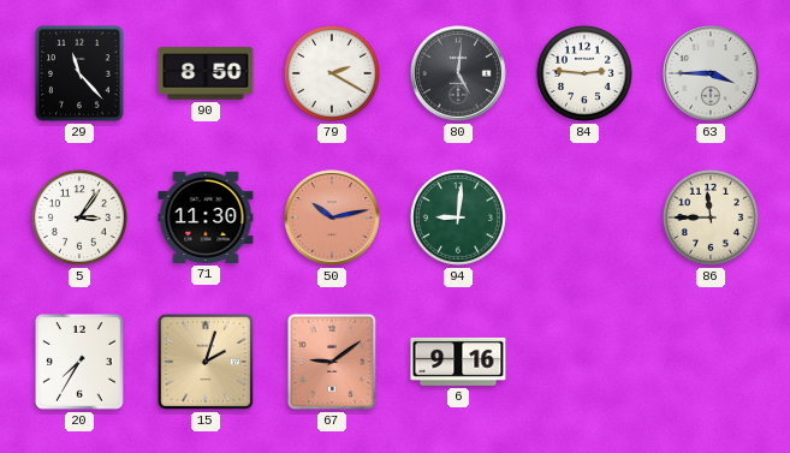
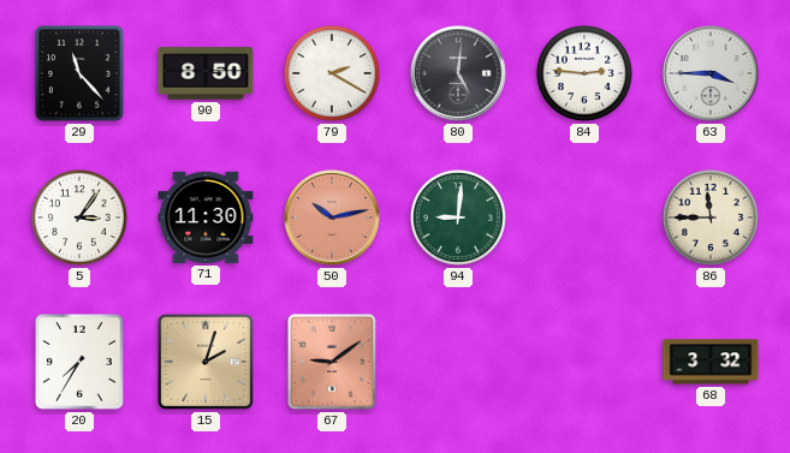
6: 9:16 -> none (458, 362)
68: none -> 3:32 (711, 362)
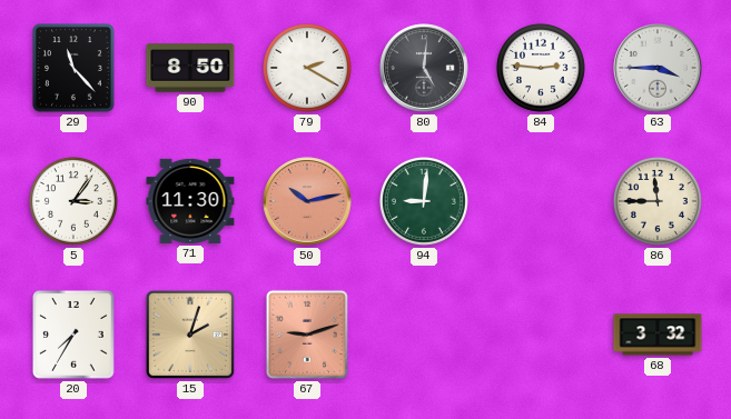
67: 9:09 -> 9:12 (307, 335)
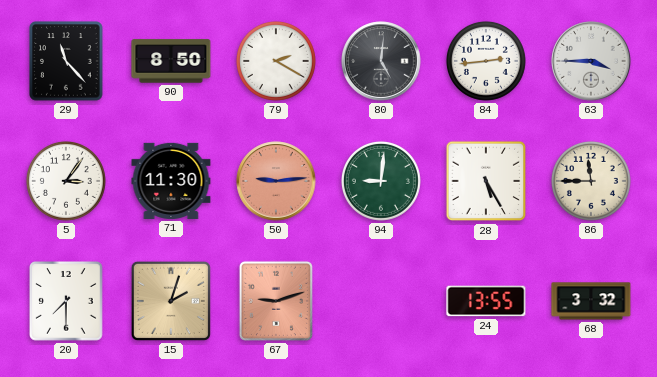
84: 2:46 -> 2:44 (486, 61)
50: 10:13 -> 9:14 (276, 181)
28: none -> 5:25 (486, 181)
20: 7:35 -> 7:30 (66, 301)
24: none -> 13:55 (486, 301)
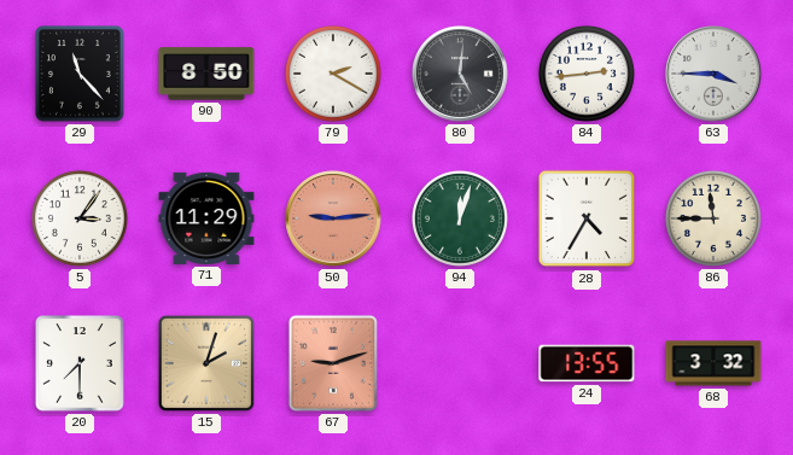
71: 11:30 -> 11:29 (206, 218)
94: 9:01 -> 12:03 (460, 218)
28: 5:25 -> 4:35 (587, 218)
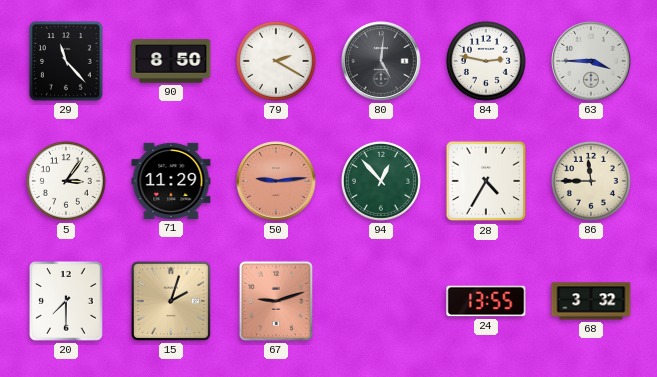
84: 2:44 -> 2:47 (486, 61)
94: 12:03 -> 12:53 (381, 181)
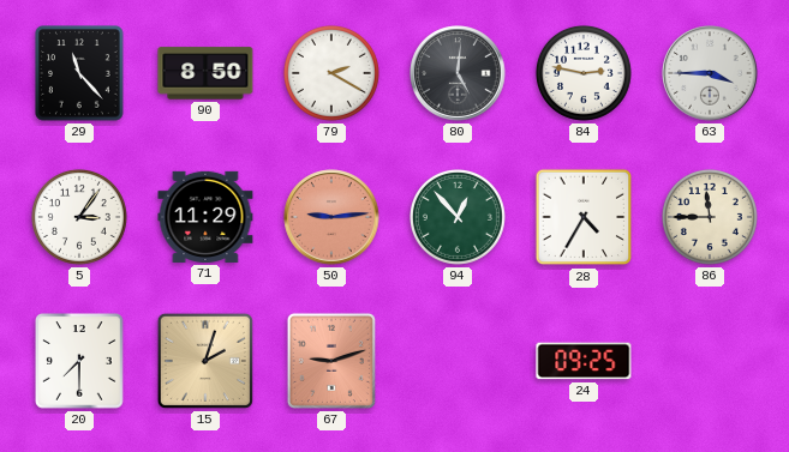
24: 13:55 -> 09:25 (584, 361)
68: 3:32 -> none (591, 301)
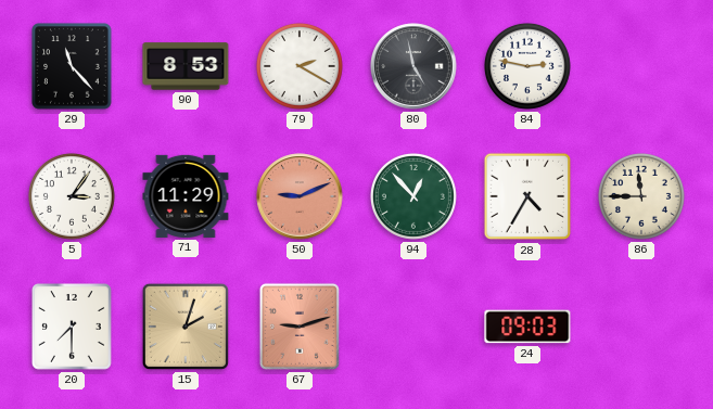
90: 8:50 -> 8:53 (186, 66)
80: 5:01 -> 4:58 (413, 66)
63: 3:45 -> none (710, 73)
50: 9:14 -> 9:11 (300, 196)
24: 09:25 -> 09:03 (527, 327)
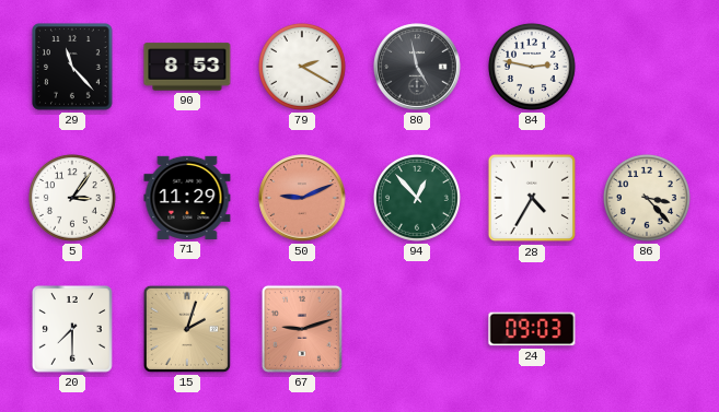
86: 11:45 -> 3:23 (647, 198)
